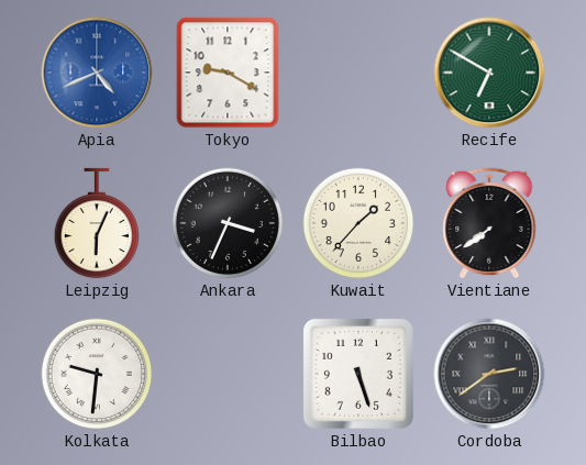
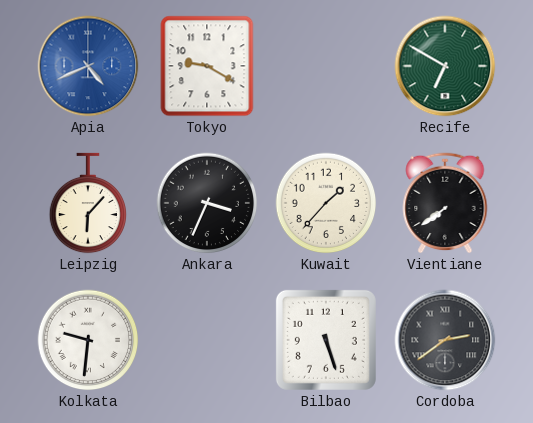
Leipzig: 6:04 -> 6:07 (87, 203)
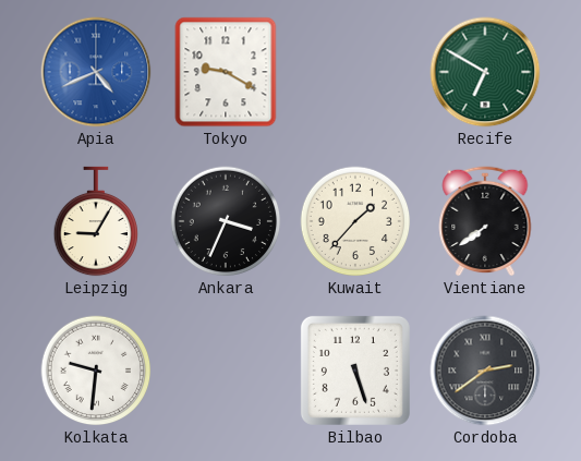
Leipzig: 6:07 -> 9:05 (95, 221)
